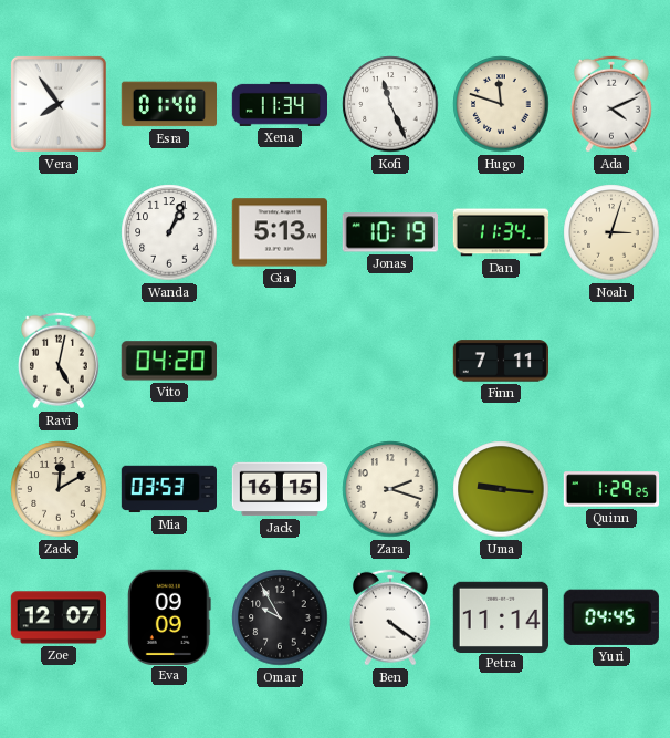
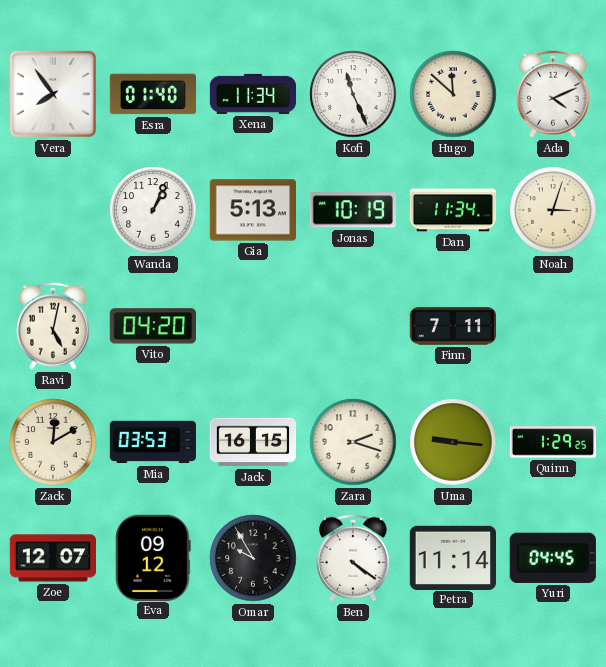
Hugo: 11:48 -> 11:52 (453, 94)
Eva: 09:09 -> 09:12 (153, 557)
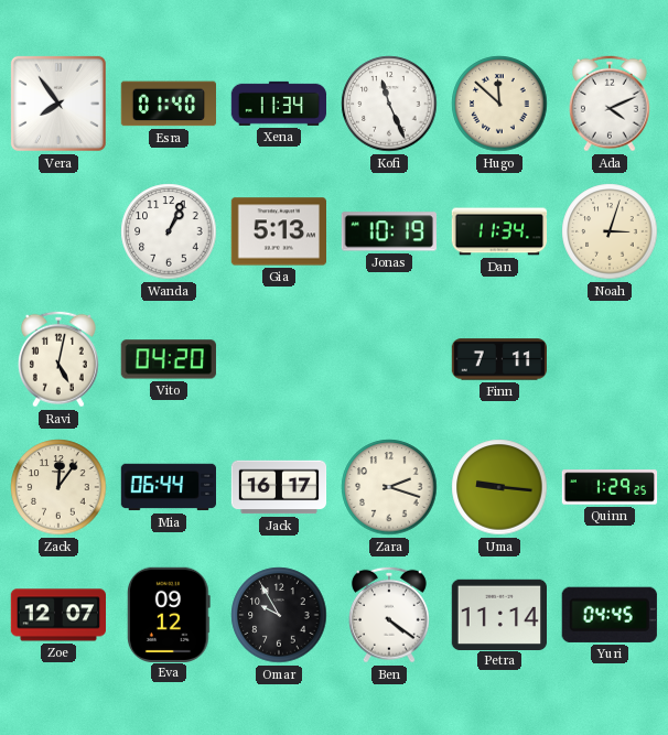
Zack: 12:10 -> 12:06 (58, 487)
Mia: 03:53 -> 06:44 (169, 487)
Jack: 16:15 -> 16:17 (279, 487)
